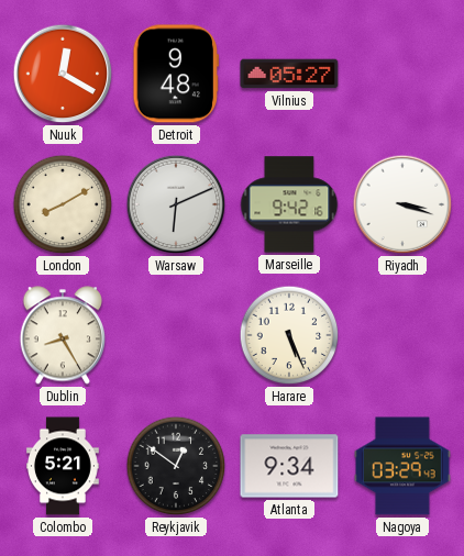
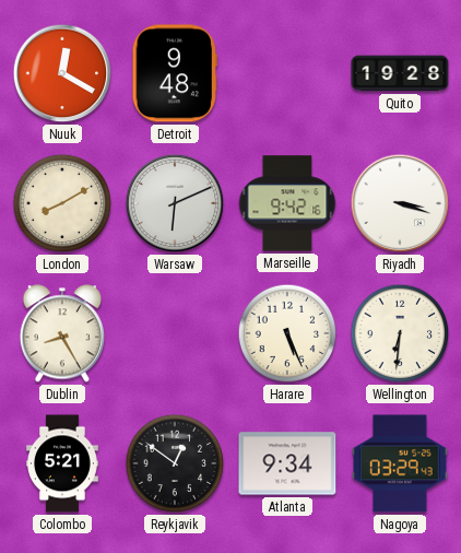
Vilnius: 05:27 -> none (289, 74)
Quito: none -> 19:28 (400, 73)
Wellington: none -> 6:31 (400, 333)
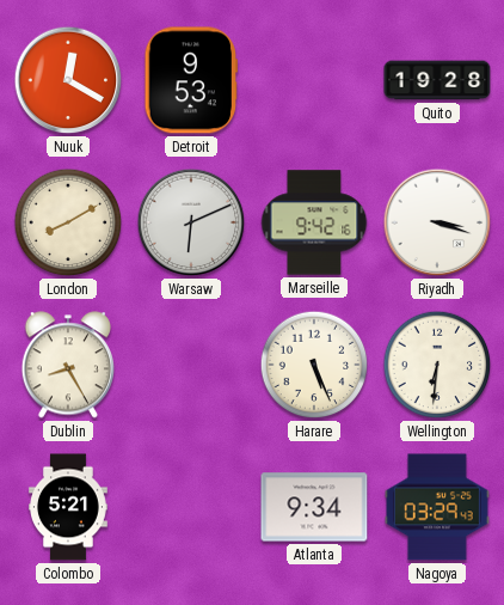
Detroit: 9:48 -> 9:53 (190, 80)
Reykjavik: 12:51 -> none (175, 463)
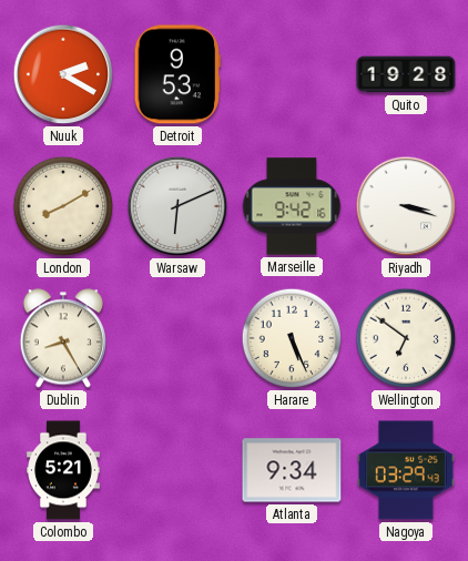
Nuuk: 12:20 -> 2:20 (63, 74)
Wellington: 6:31 -> 6:51 (406, 338)
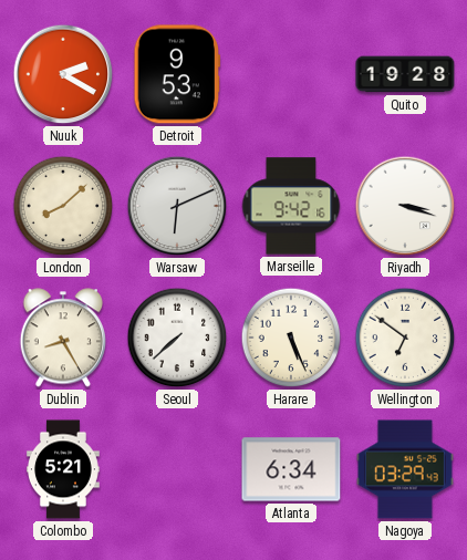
London: 8:10 -> 8:08 (63, 206)
Seoul: none -> 7:38 (177, 338)
Atlanta: 9:34 -> 6:34 (291, 469)
